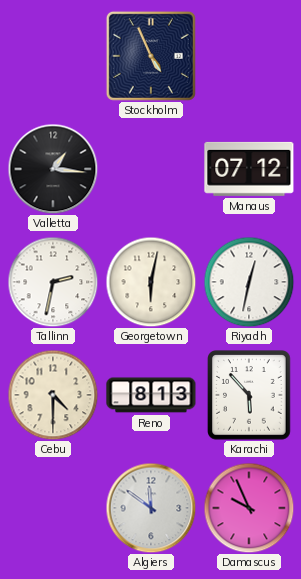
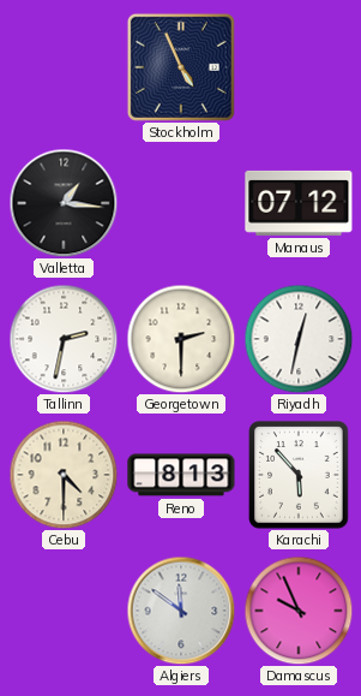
Georgetown: 6:02 -> 2:30 (181, 339)
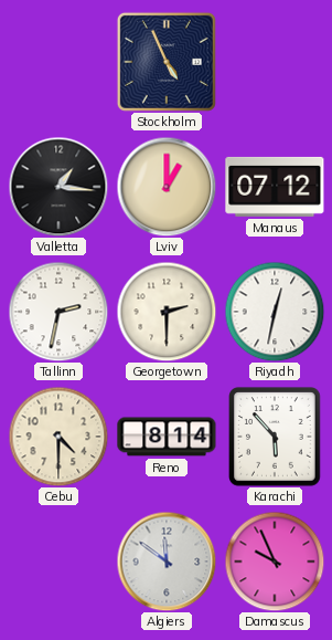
Lviv: none -> 1:00 (167, 187)
Reno: 8:13 -> 8:14 (167, 437)
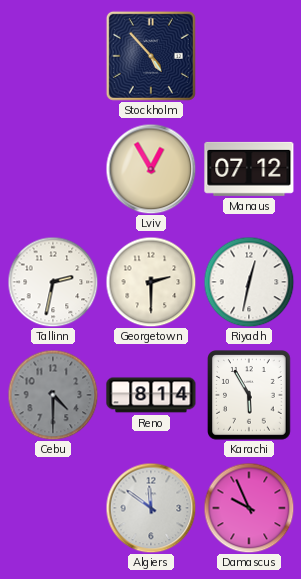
Stockholm: 4:56 -> 4:53 (151, 56)
Valletta: 1:16 -> none (58, 187)
Lviv: 1:00 -> 12:55 (151, 169)
Cebu dial: cream -> grey (53, 395)
Karachi: 5:53 -> 5:55 (250, 395)
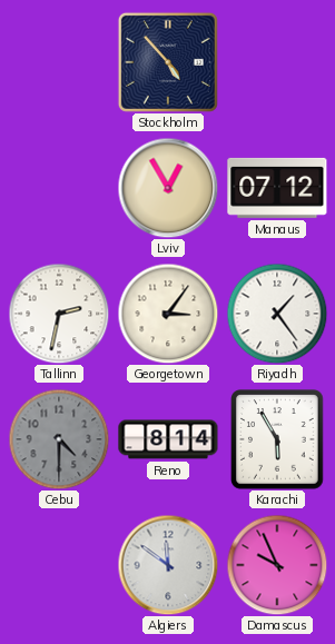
Georgetown: 2:30 -> 3:06 (168, 314)
Riyadh: 12:32 -> 1:24 (277, 314)
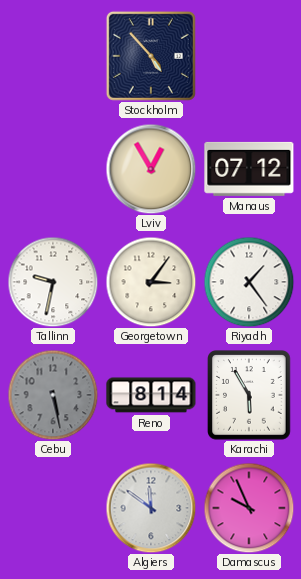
Tallinn: 2:32 -> 9:32 (53, 282)
Cebu: 4:30 -> 5:28 (53, 395)
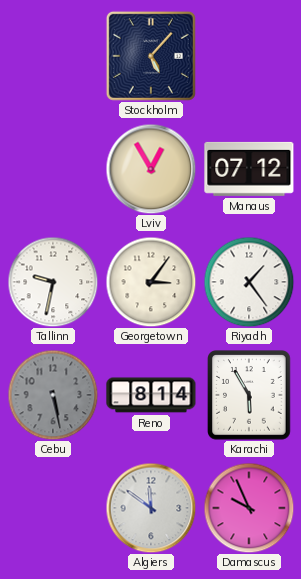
Stockholm: 4:53 -> 5:07 (151, 56)
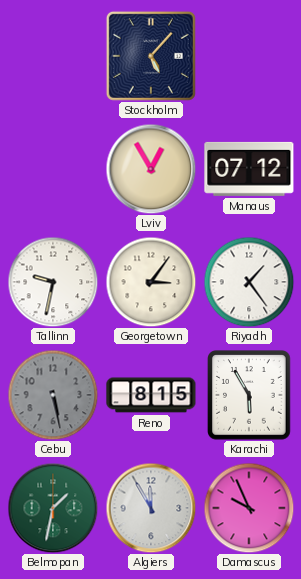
Reno: 8:14 -> 8:15 (151, 395)
Belmopan: none -> 1:32 (53, 508)
Algiers: 11:51 -> 11:55 (151, 508)
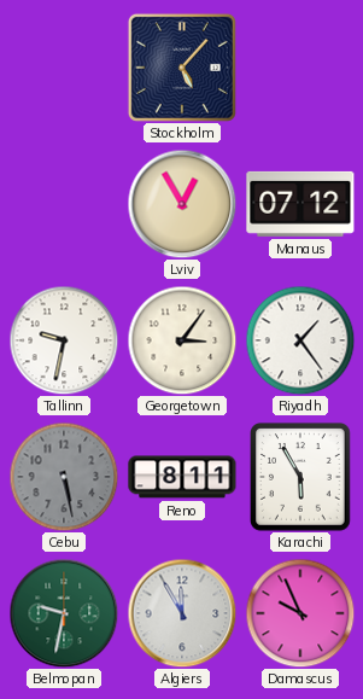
Reno: 8:15 -> 8:11 (182, 477)
Belmopan: 1:32 -> 9:32 (64, 613)
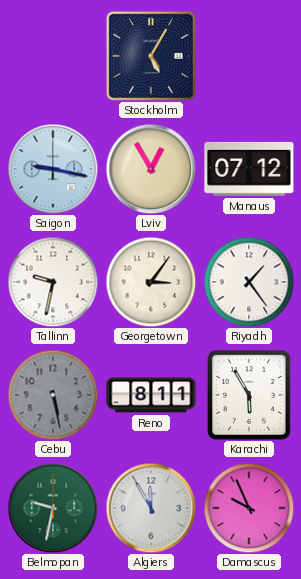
Stockholm: 5:07 -> 5:05 (151, 56)
Saigon: none -> 9:17 (53, 169)
